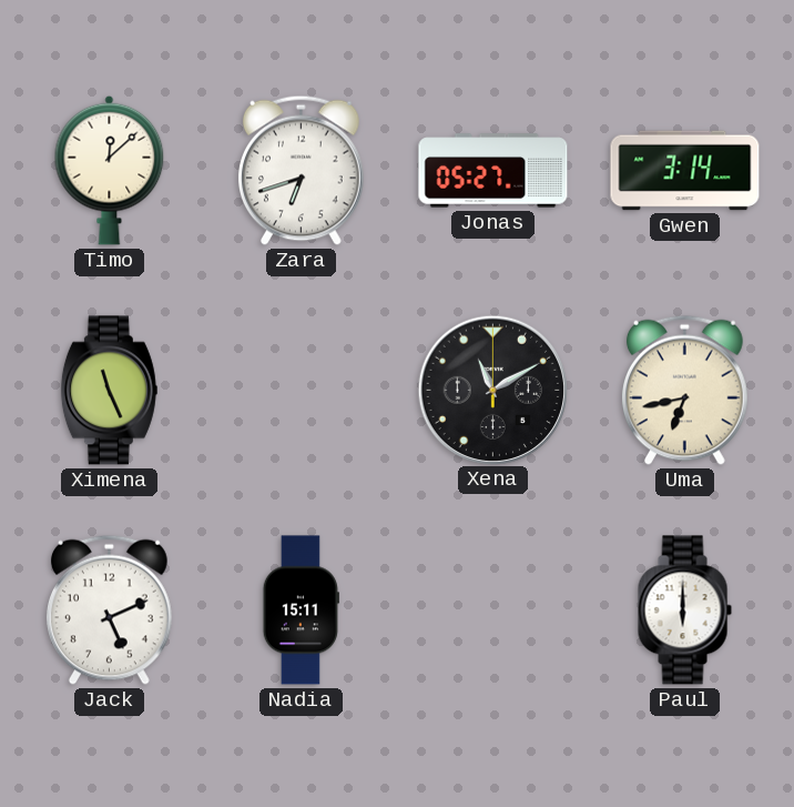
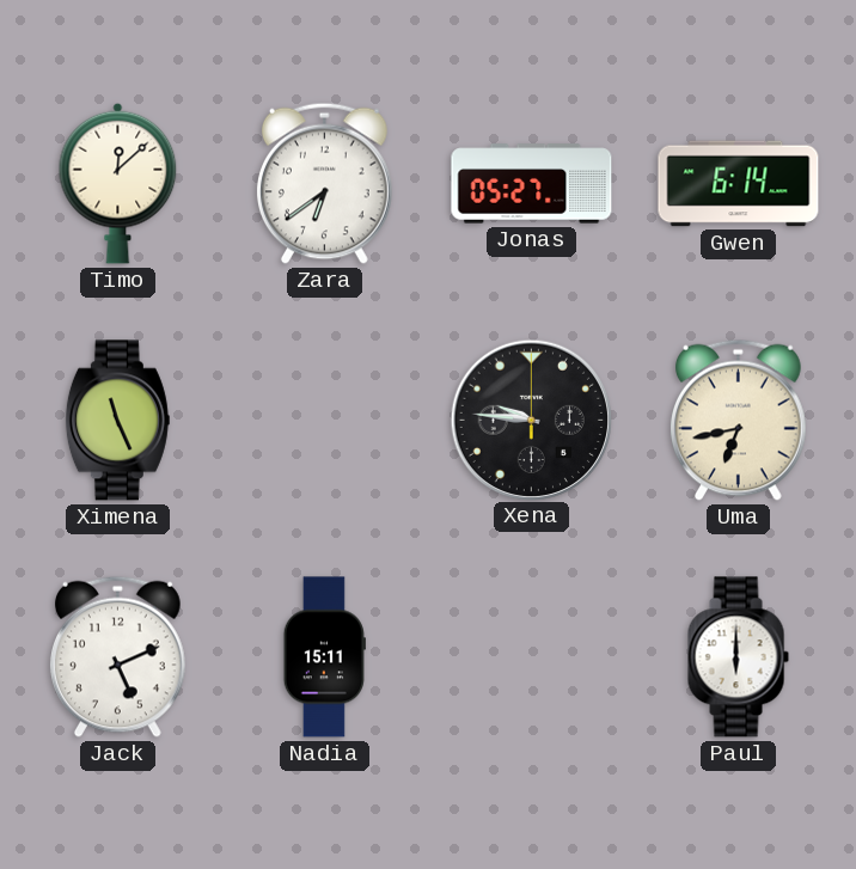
Zara: 6:42 -> 6:39 (324, 183)
Gwen: 3:14 -> 6:14 (739, 184)
Xena: 11:10 -> 9:46 (531, 420)
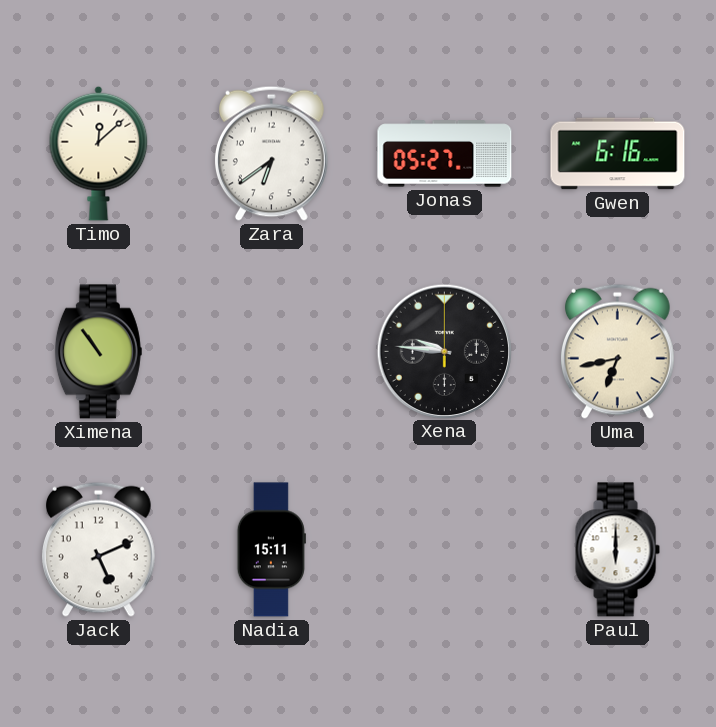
Gwen: 6:14 -> 6:16 (618, 154)
Ximena: 11:26 -> 10:54 (98, 352)
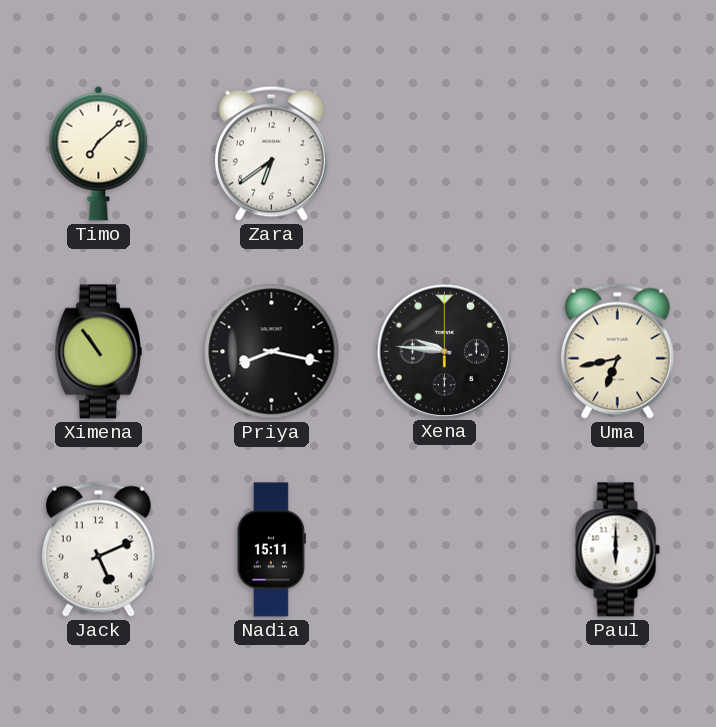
Timo: 12:08 -> 7:08 (99, 153)
Jonas: 05:27 -> none (445, 154)
Gwen: 6:16 -> none (618, 154)
Priya: none -> 8:17 (272, 352)
